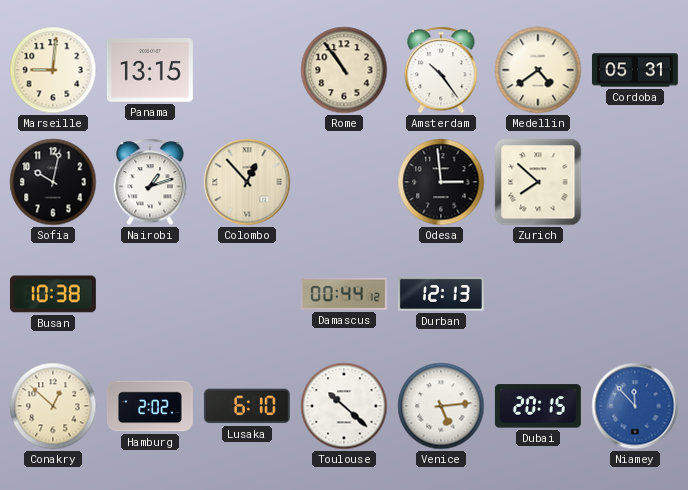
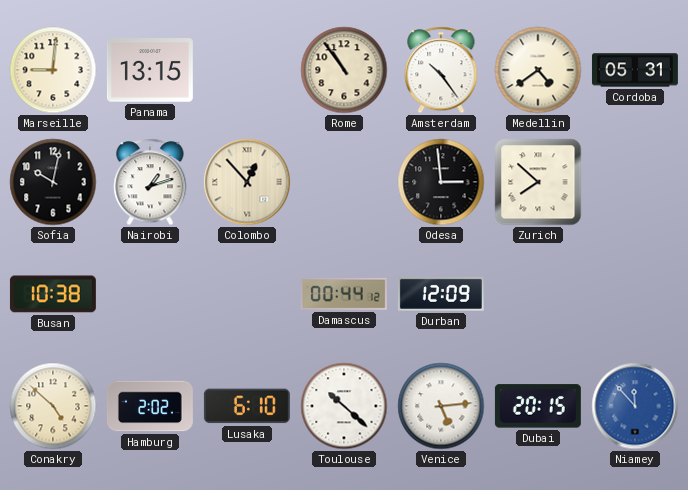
Durban: 12:13 -> 12:09 (441, 294)
Conakry: 12:52 -> 4:52 (53, 406)
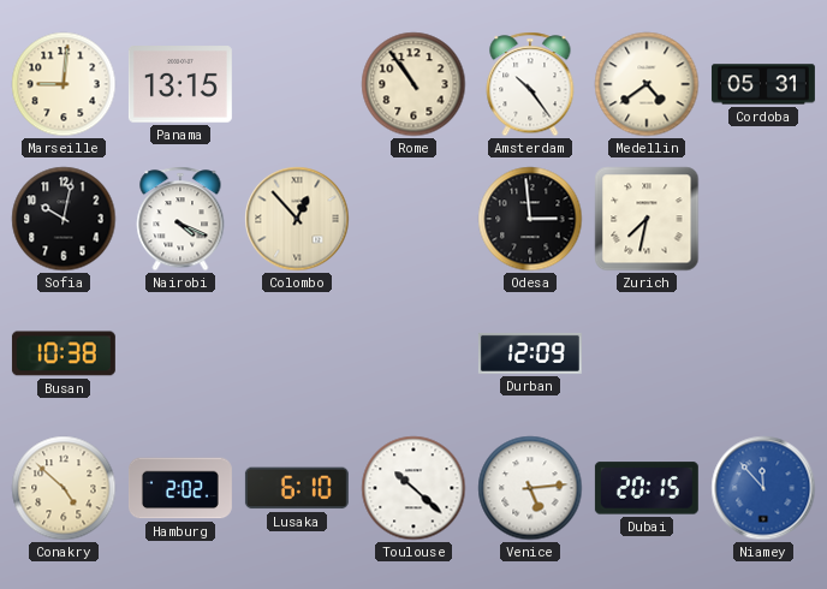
Nairobi: 1:12 -> 4:19 (180, 219)
Zurich: 7:52 -> 7:32 (647, 219)
Damascus: 00:44 -> none (344, 294)
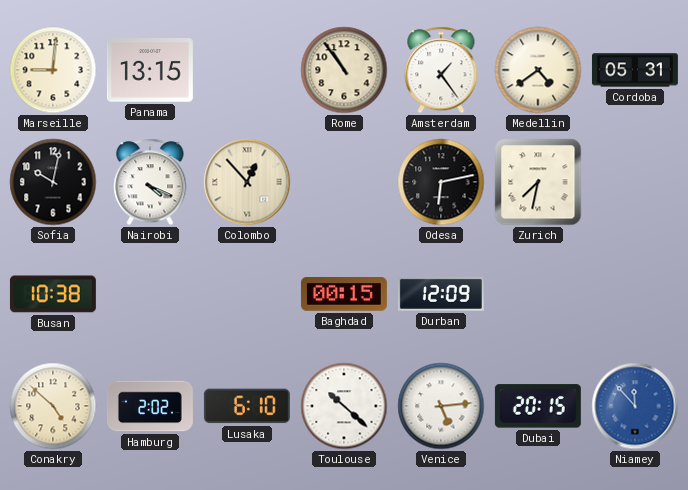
Amsterdam: 10:24 -> 1:24 (441, 70)
Odesa: 2:59 -> 6:13 (441, 182)
Baghdad: none -> 00:15 (344, 294)
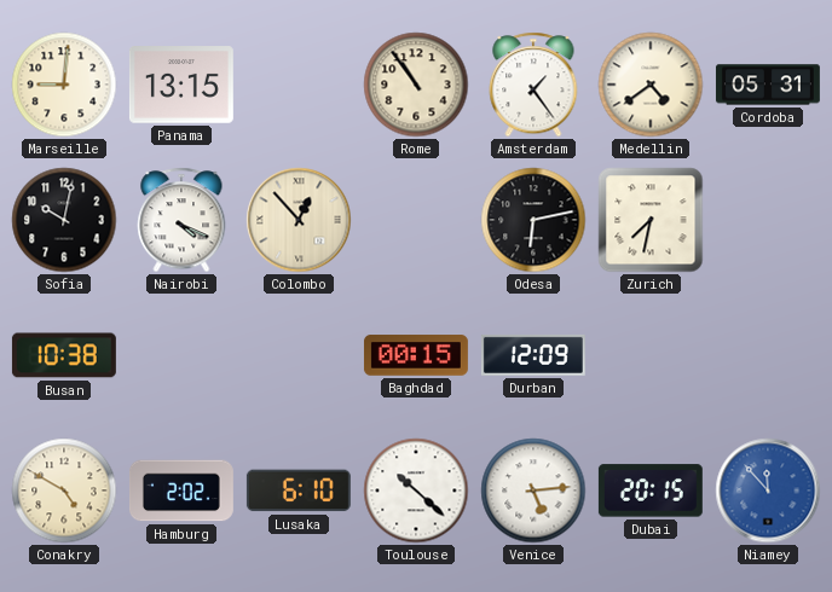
Conakry: 4:52 -> 4:50 (64, 491)
